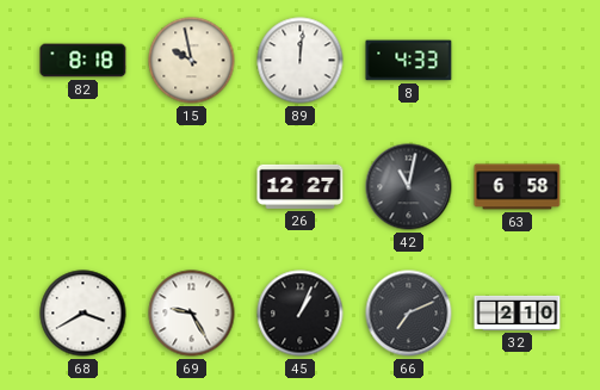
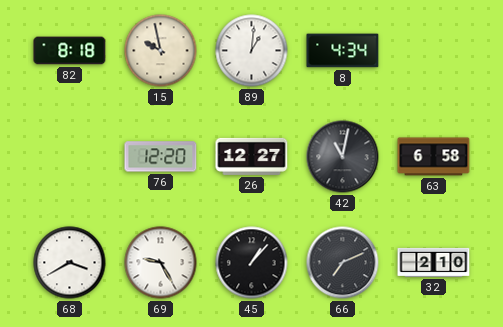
89: 12:01 -> 1:01 (252, 51)
8: 4:33 -> 4:34 (343, 51)
76: none -> 12:20 (161, 157)
45: 1:04 -> 1:07 (252, 263)
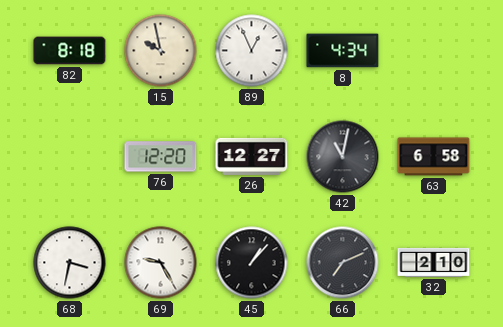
89: 1:01 -> 12:56 (252, 51)
68: 3:40 -> 3:32 (70, 263)
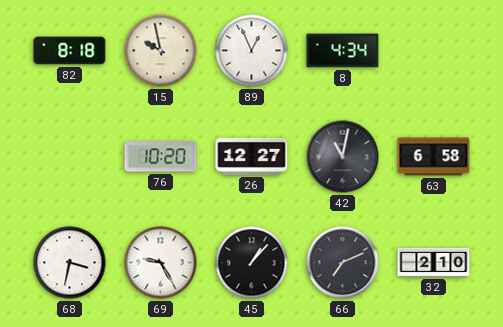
76: 12:20 -> 10:20 (161, 157)
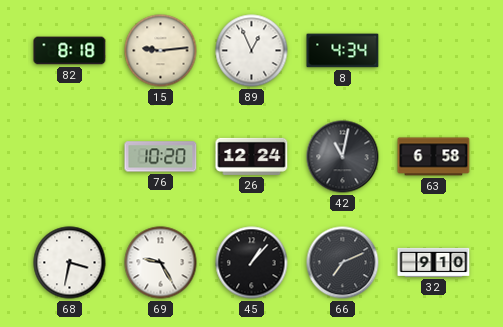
15: 9:58 -> 9:14 (161, 51)
26: 12:27 -> 12:24 (252, 156)
32: 2:10 -> 9:10 (434, 262)
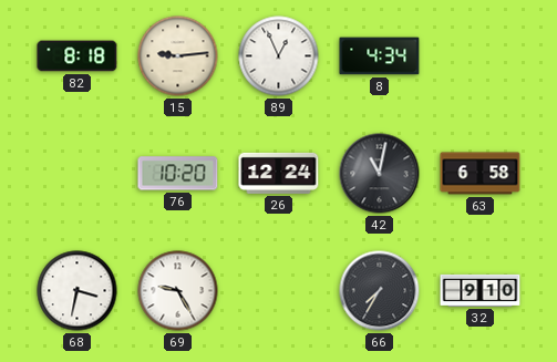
45: 1:07 -> none (252, 263)
66: 7:11 -> 7:35 (380, 291)
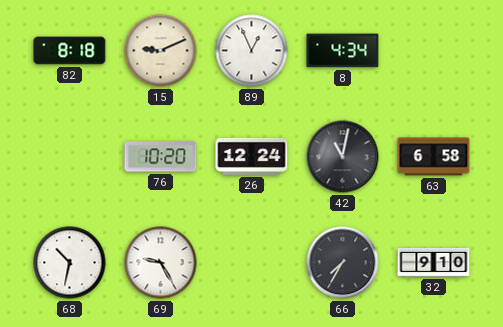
15: 9:14 -> 9:11 (161, 51)
68: 3:32 -> 10:32 (70, 263)
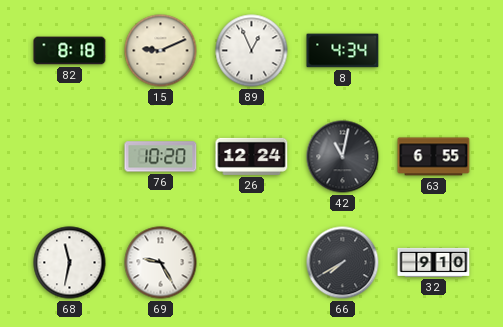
63: 6:58 -> 6:55 (434, 157)
68: 10:32 -> 11:32 (70, 263)
66: 7:35 -> 7:40 (343, 263)
